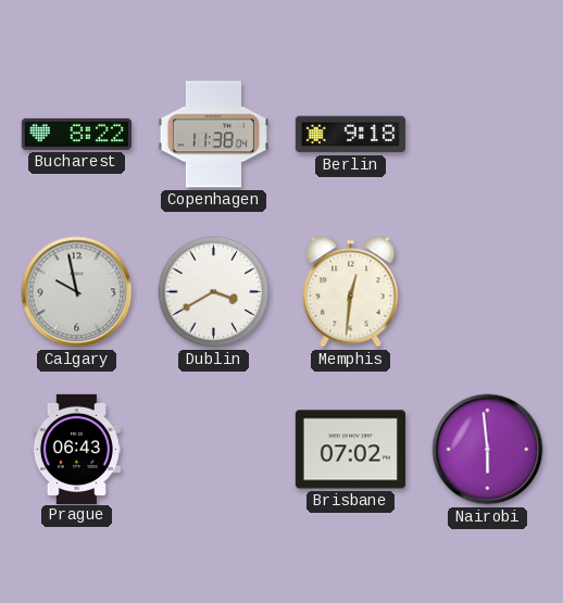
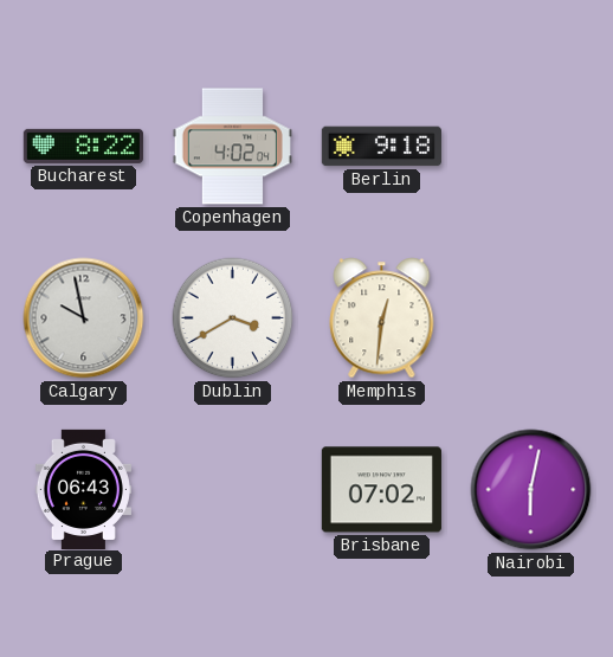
Copenhagen: 11:38 -> 4:02 (232, 147)
Nairobi: 5:59 -> 6:02 (531, 490)
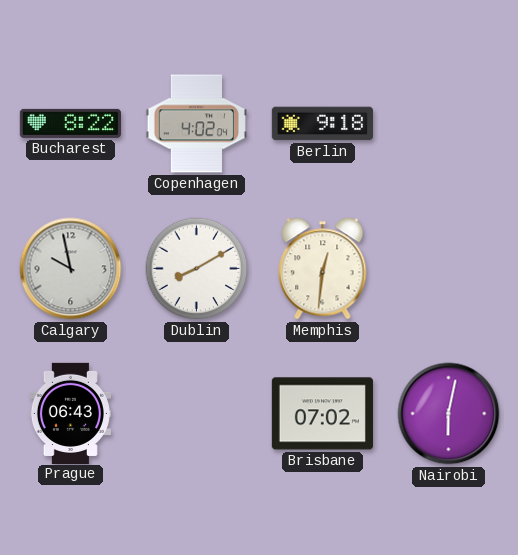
Dublin: 3:40 -> 8:10 (197, 269)
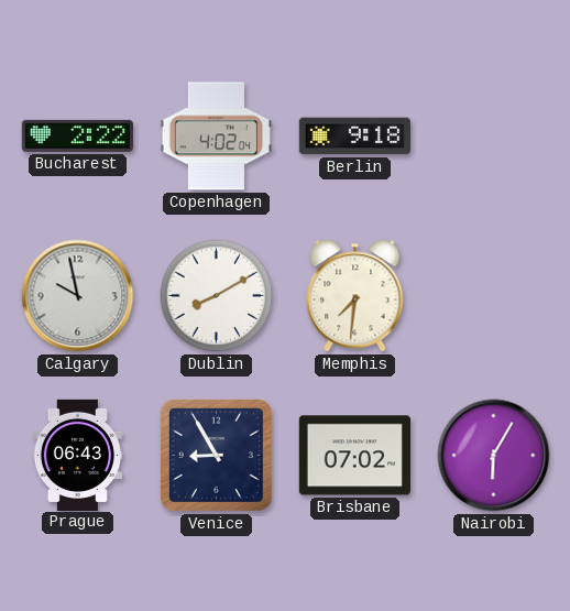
Bucharest: 8:22 -> 2:22 (77, 135)
Memphis: 12:31 -> 7:31 (355, 296)
Venice: none -> 8:55 (216, 455)
Nairobi: 6:02 -> 6:05 (494, 456)
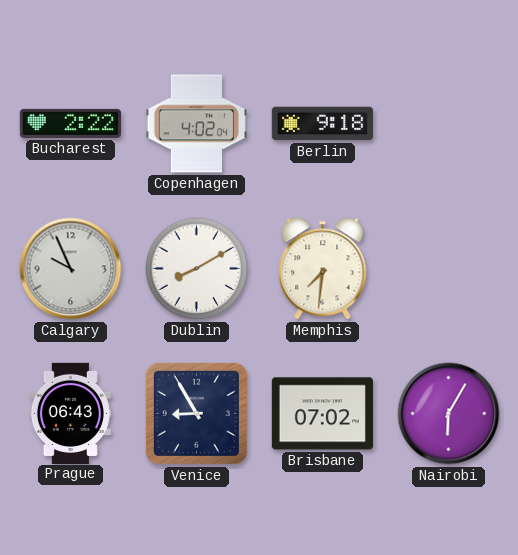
Calgary: 9:58 -> 9:56 (71, 269)
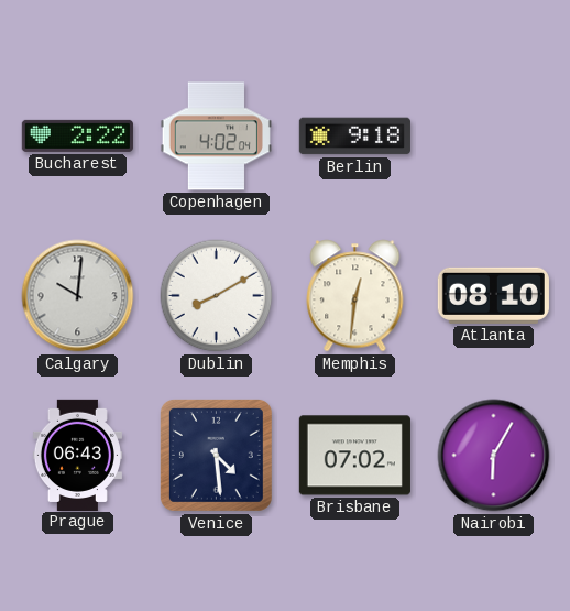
Calgary: 9:56 -> 10:01 (78, 296)
Memphis: 7:31 -> 12:31 (355, 296)
Atlanta: none -> 08:10 (493, 295)
Venice: 8:55 -> 4:29 (216, 455)
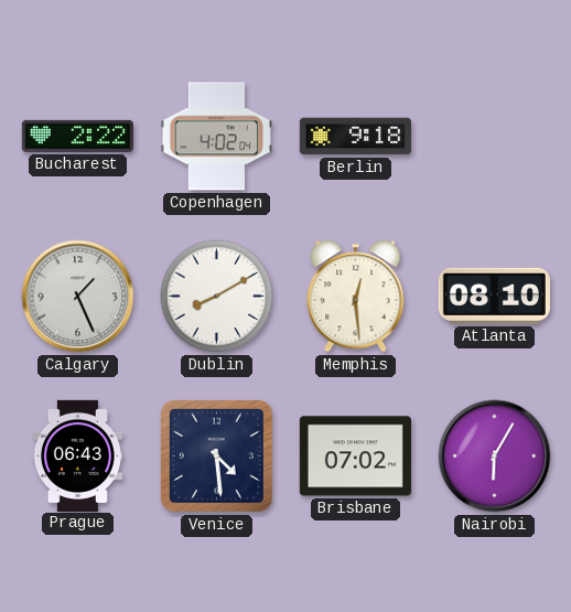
Calgary: 10:01 -> 1:26 (78, 297)
Memphis: 12:31 -> 12:29 (356, 297)
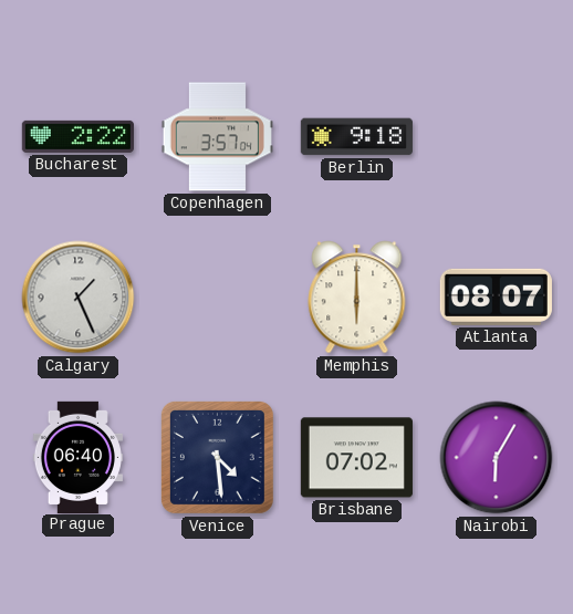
Copenhagen: 4:02 -> 3:57 (217, 137)
Dublin: 8:10 -> none (217, 297)
Memphis: 12:29 -> 6:00 (357, 298)
Atlanta: 08:10 -> 08:07 (496, 296)
Prague: 06:43 -> 06:40 (77, 457)
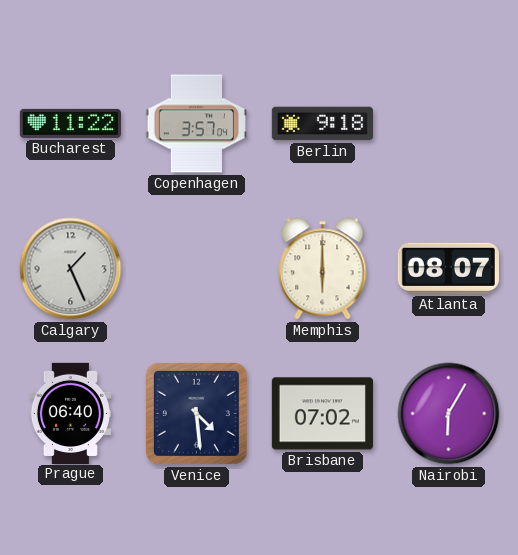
Bucharest: 2:22 -> 11:22 (70, 123)
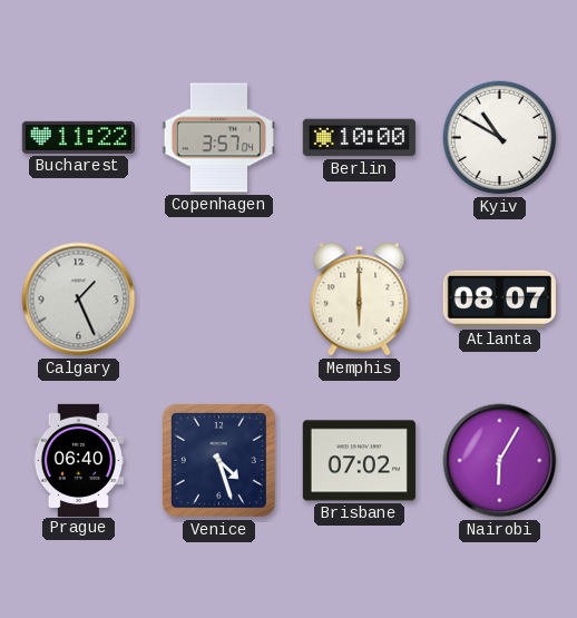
Berlin: 9:18 -> 10:00 (359, 138)
Kyiv: none -> 10:50 (500, 138)
Venice: 4:29 -> 4:27 (218, 460)
